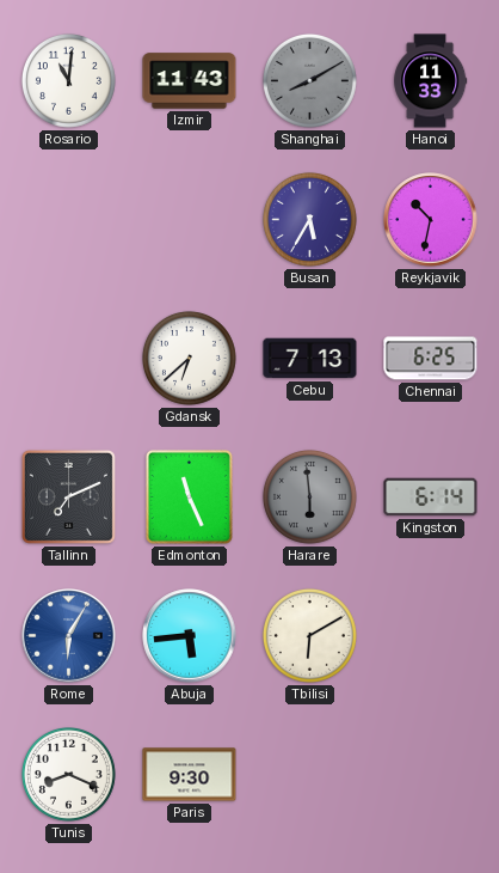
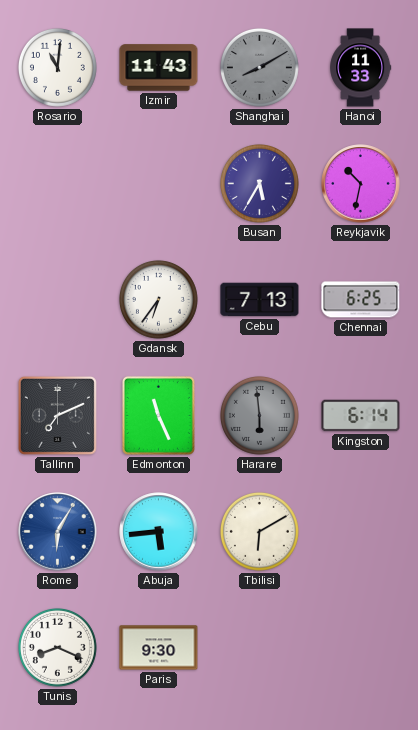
Gdansk: 6:38 -> 6:36 (158, 299)
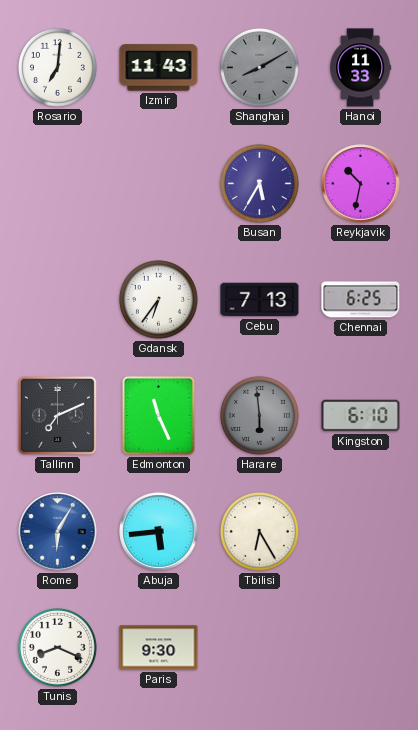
Rosario: 11:01 -> 7:01 (57, 67)
Kingston: 6:14 -> 6:10 (361, 416)
Tbilisi: 6:10 -> 6:25 (259, 531)
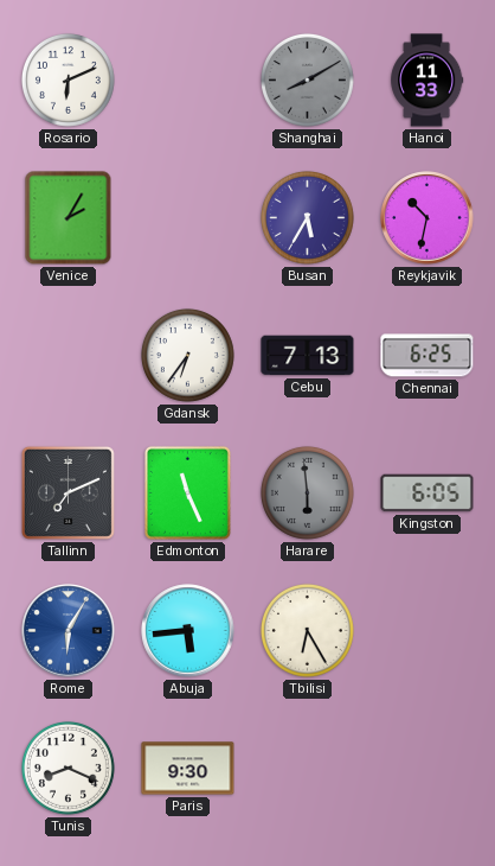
Rosario: 7:01 -> 6:11 (67, 79)
Izmir: 11:43 -> none (159, 68)
Venice: none -> 2:05 (69, 218)
Kingston: 6:10 -> 6:05 (427, 494)
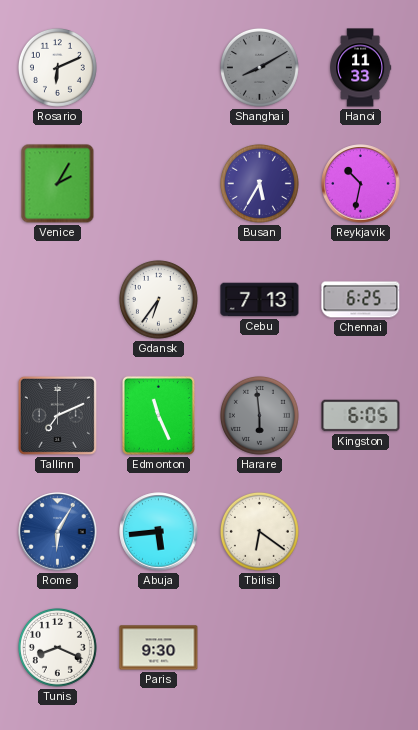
Tbilisi: 6:25 -> 6:21 (259, 531)
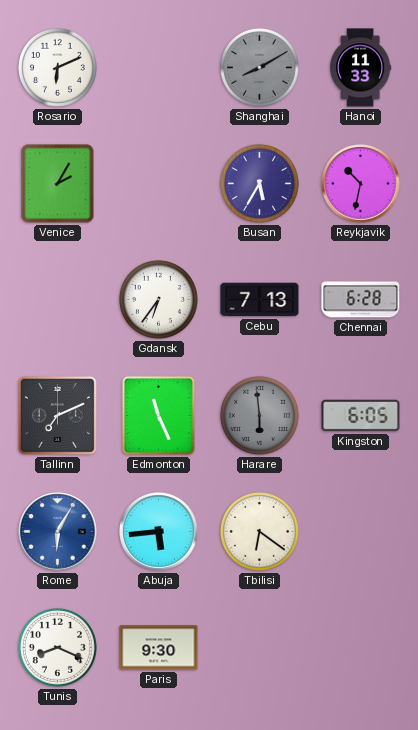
Chennai: 6:25 -> 6:28 (361, 300)
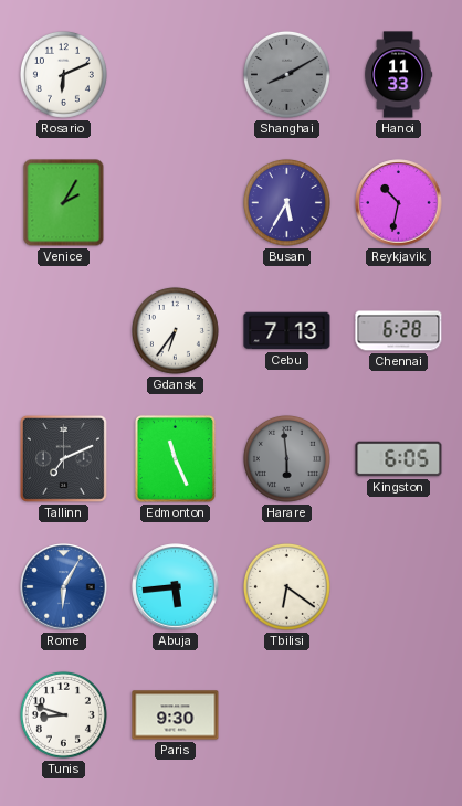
Tunis: 8:19 -> 8:48 (63, 714)
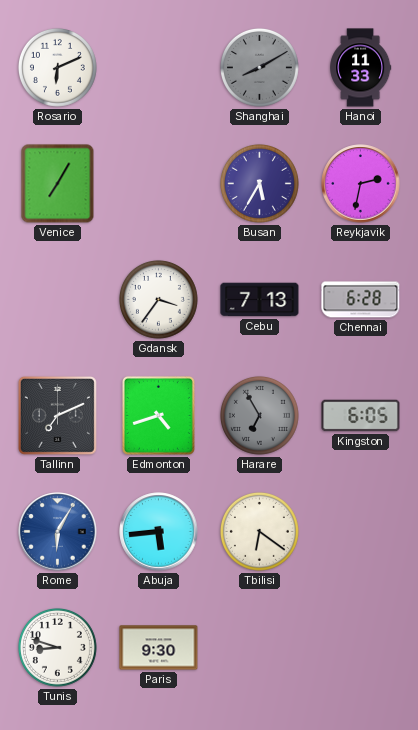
Venice: 2:05 -> 7:05 (58, 184)
Reykjavik: 10:32 -> 2:32 (361, 184)
Gdansk: 6:36 -> 3:36 (158, 299)
Edmonton: 11:26 -> 4:42 (158, 415)
Harare: 5:59 -> 6:55 (259, 415)
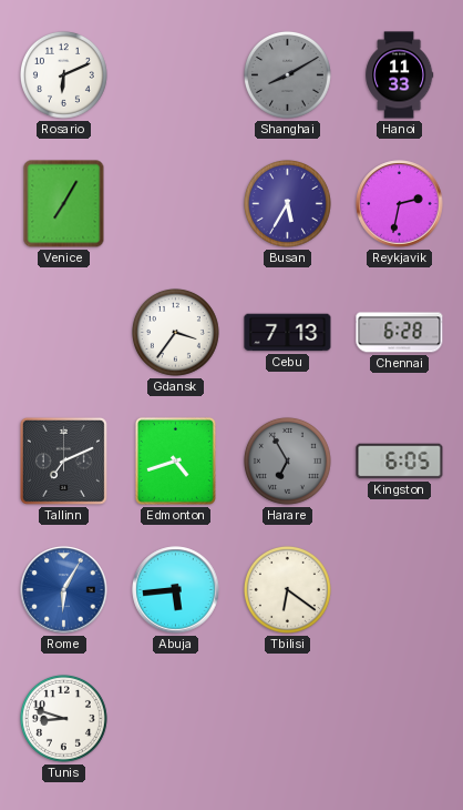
Paris: 9:30 -> none (159, 648)
